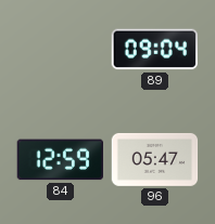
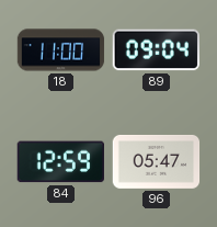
18: none -> 11:00 (61, 50)
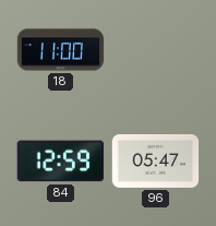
89: 09:04 -> none (156, 50)
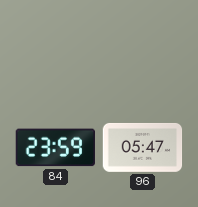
18: 11:00 -> none (61, 50)
84: 12:59 -> 23:59 (55, 148)
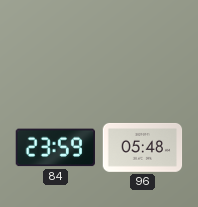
96: 05:47 -> 05:48 (143, 148)
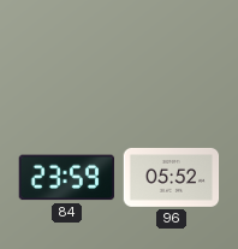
96: 05:48 -> 05:52 (172, 178)
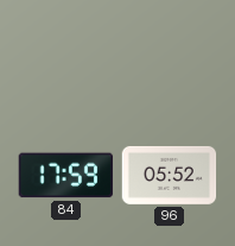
84: 23:59 -> 17:59 (65, 176)
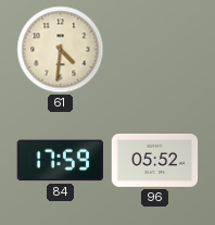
61: none -> 4:31 (61, 50)
